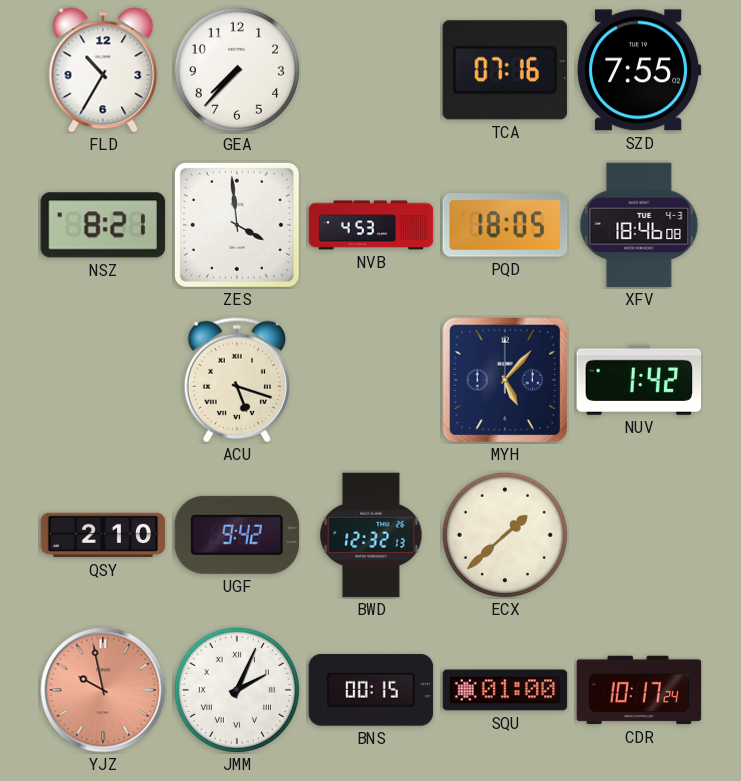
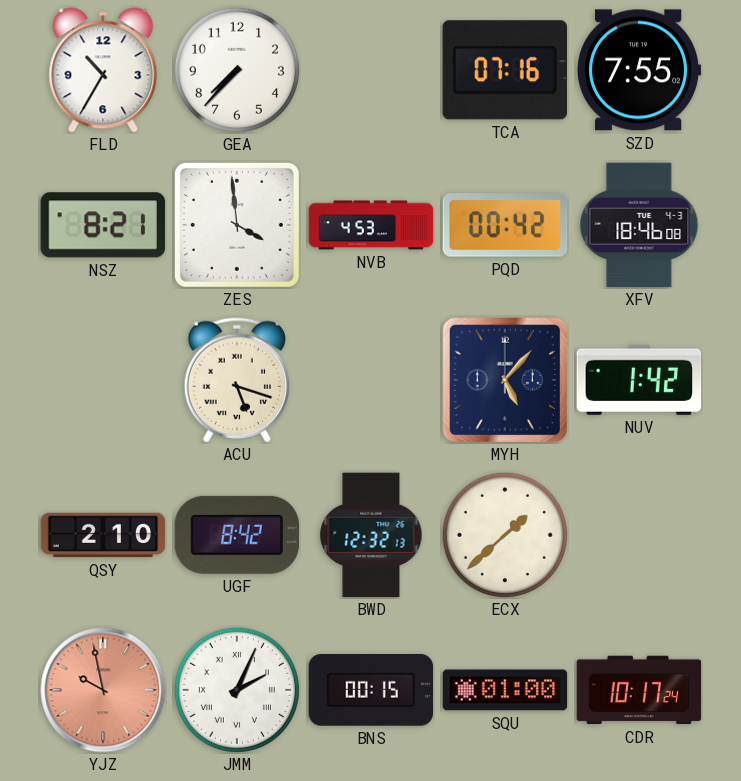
PQD: 18:05 -> 00:42 (505, 225)
UGF: 9:42 -> 8:42 (236, 535)
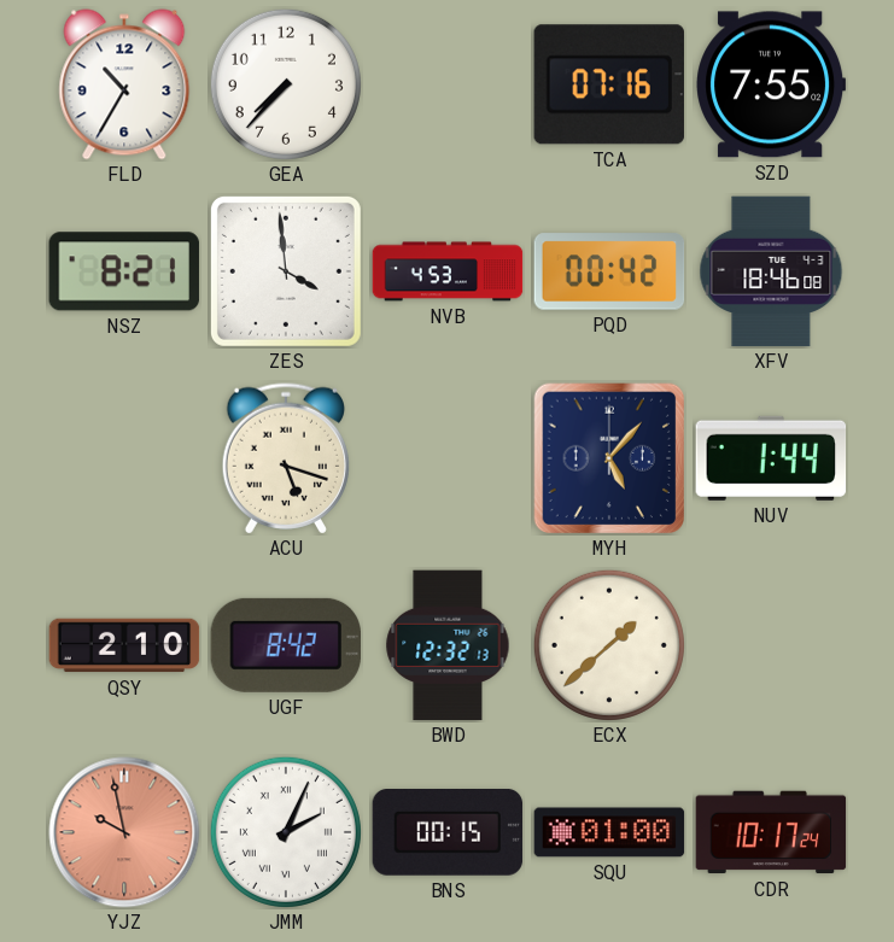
NUV: 1:42 -> 1:44 (771, 458)
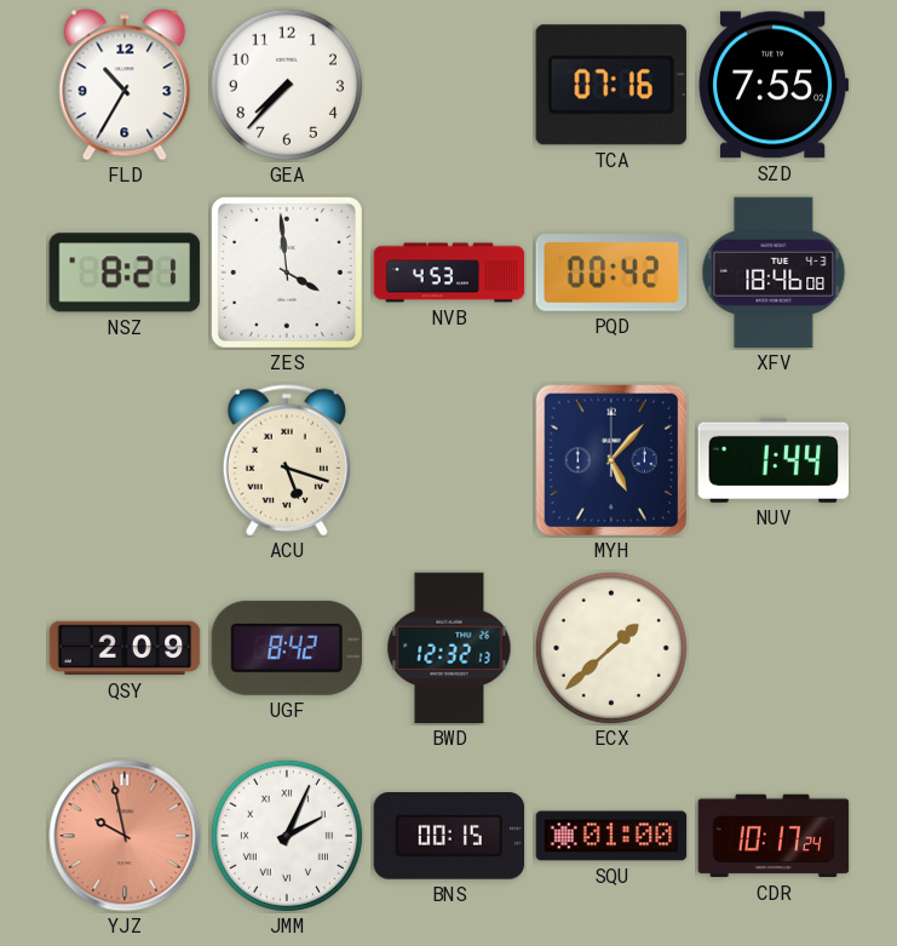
QSY: 2:10 -> 2:09 (125, 648)
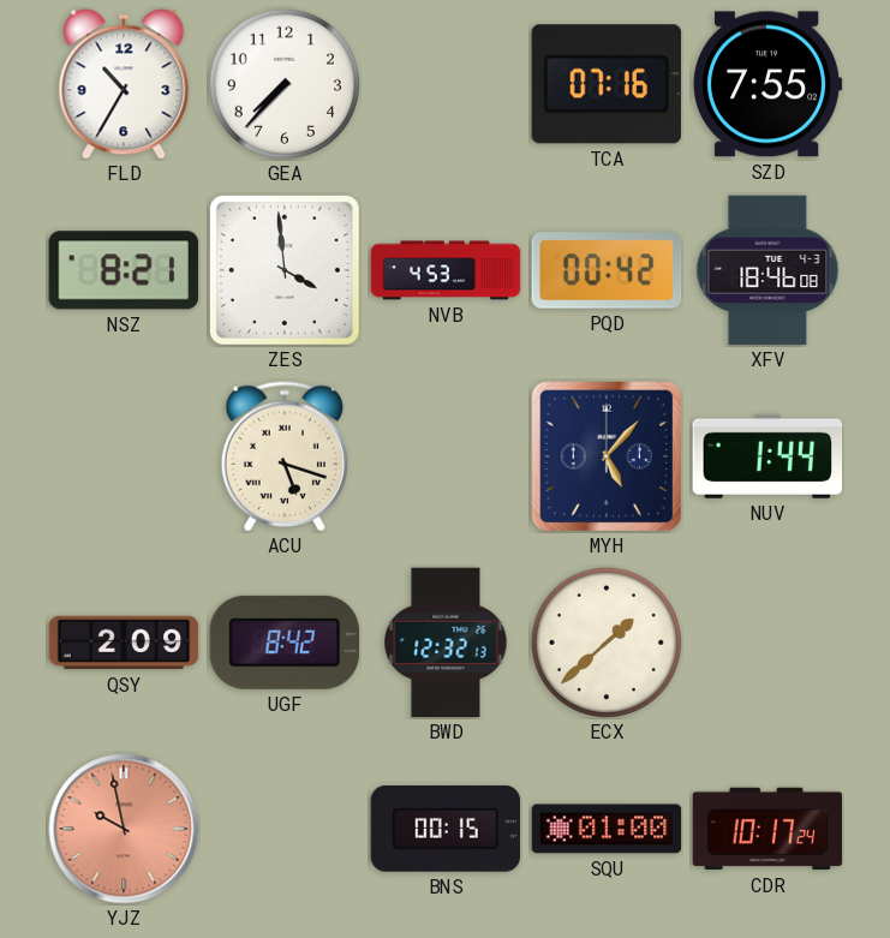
JMM: 2:04 -> none (287, 836)
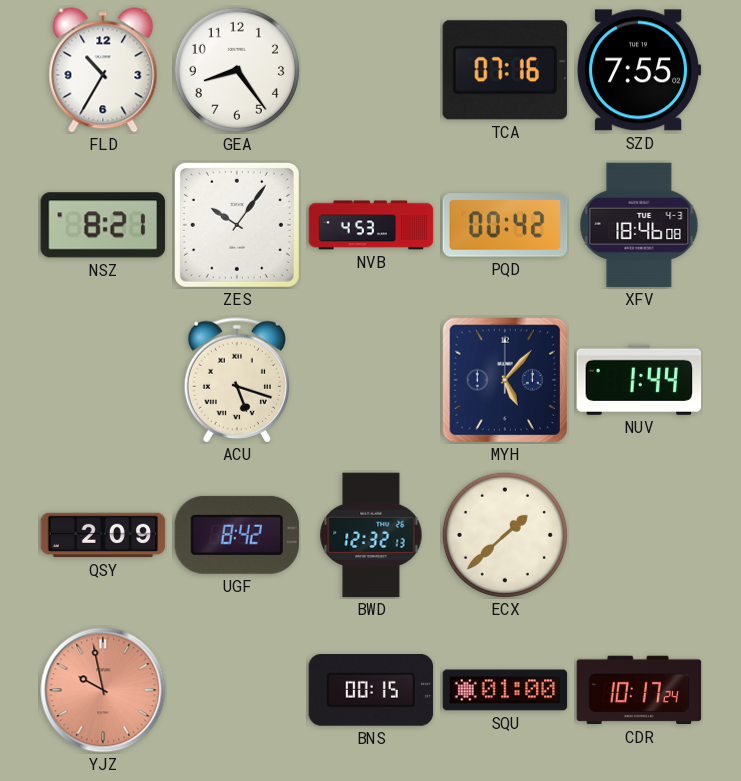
GEA: 7:37 -> 8:24 (237, 70)
ZES: 3:59 -> 10:06 (237, 225)
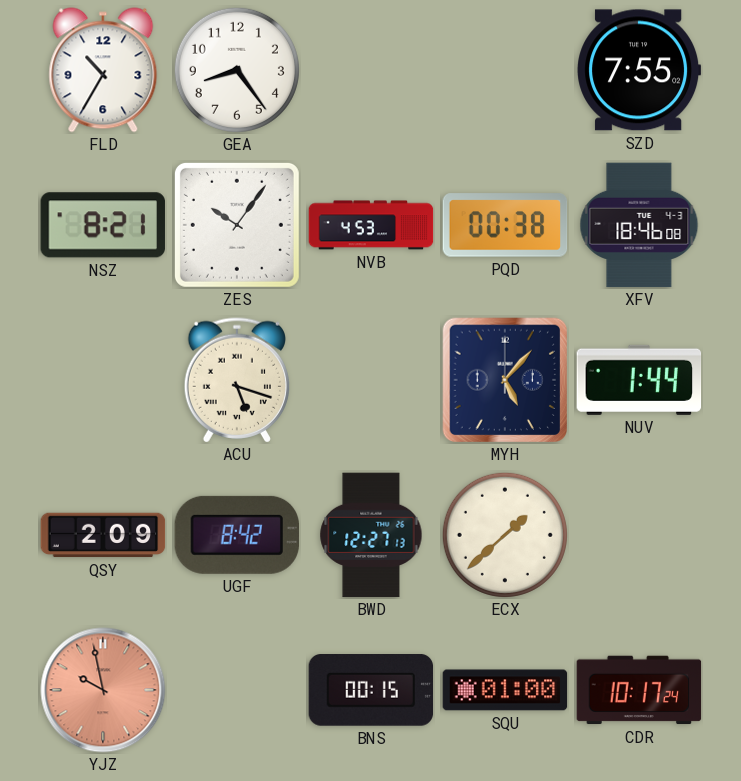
TCA: 07:16 -> none (505, 70)
PQD: 00:42 -> 00:38 (505, 225)
BWD: 12:32 -> 12:27 (371, 535)
